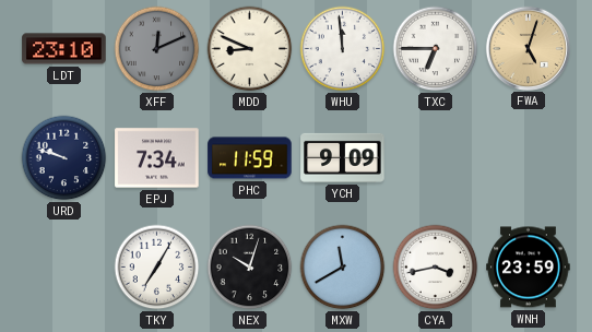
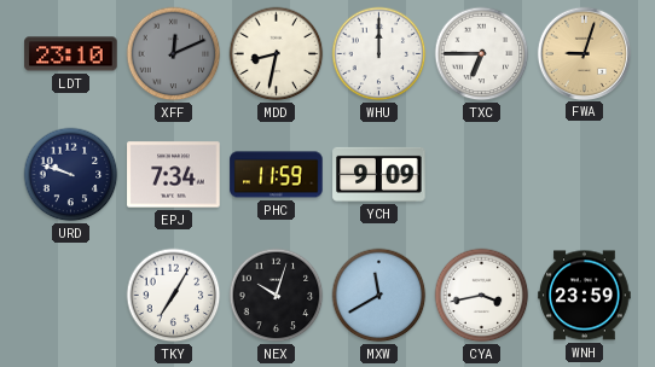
MDD: 8:49 -> 8:32 (277, 54)
WHU: 11:59 -> 12:00 (379, 54)
FWA: 5:03 -> 9:03 (584, 53)
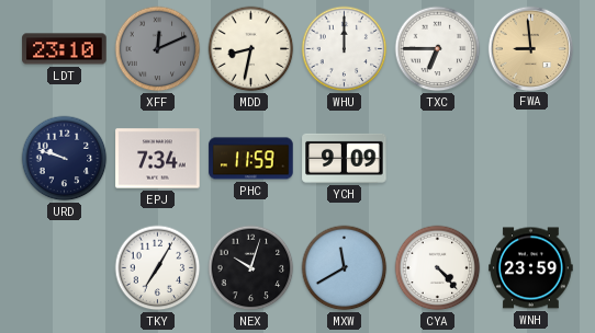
FWA: 9:03 -> 8:59 (530, 48)
CYA: 3:43 -> 4:23 (438, 268)
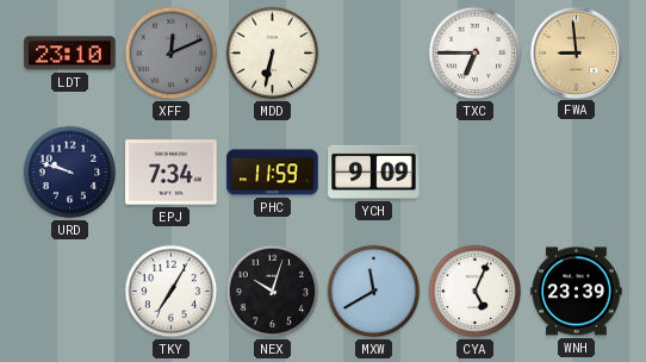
MDD: 8:32 -> 6:32 (273, 54)
WHU: 12:00 -> none (345, 49)
CYA: 4:23 -> 5:04 (476, 292)
WNH: 23:59 -> 23:39 (577, 292)
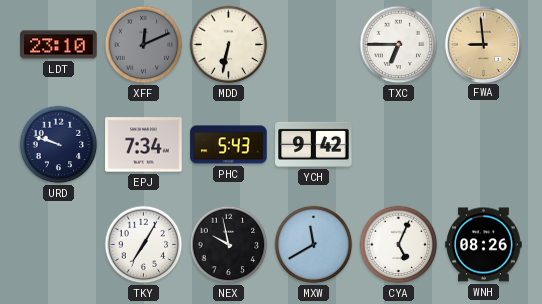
PHC: 11:59 -> 5:43 (229, 145)
YCH: 9:09 -> 9:42 (314, 144)
NEX: 10:03 -> 9:58 (229, 245)
WNH: 23:39 -> 08:26 (484, 245)
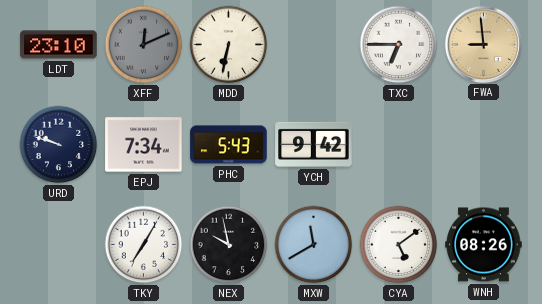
CYA: 5:04 -> 5:09 (399, 245)
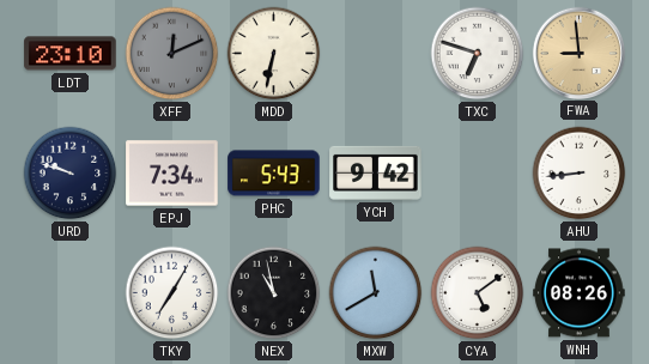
TXC: 6:45 -> 6:48 (478, 54)
AHU: none -> 8:44 (580, 174)
NEX: 9:58 -> 10:58 (274, 293)
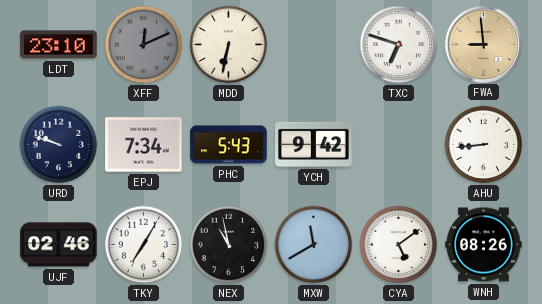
UJF: none -> 02:46 (59, 245)
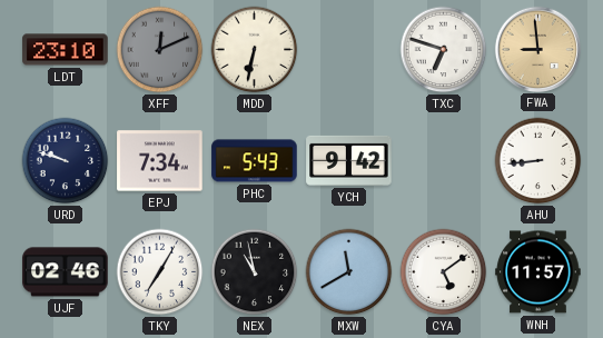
WNH: 08:26 -> 11:57 (538, 272)
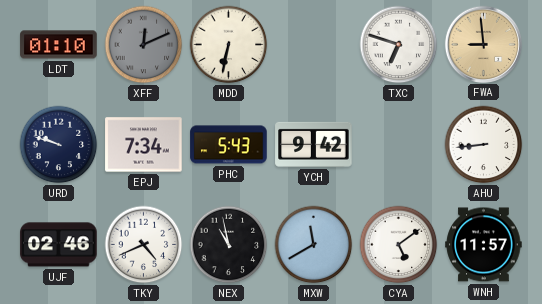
LDT: 23:10 -> 01:10 (59, 45)
TKY: 7:05 -> 4:41 (144, 245)
